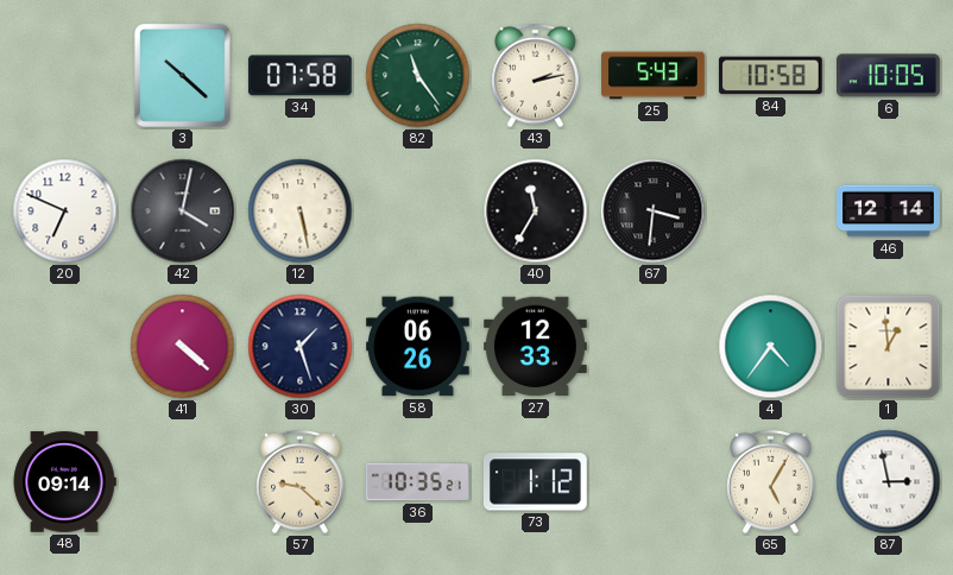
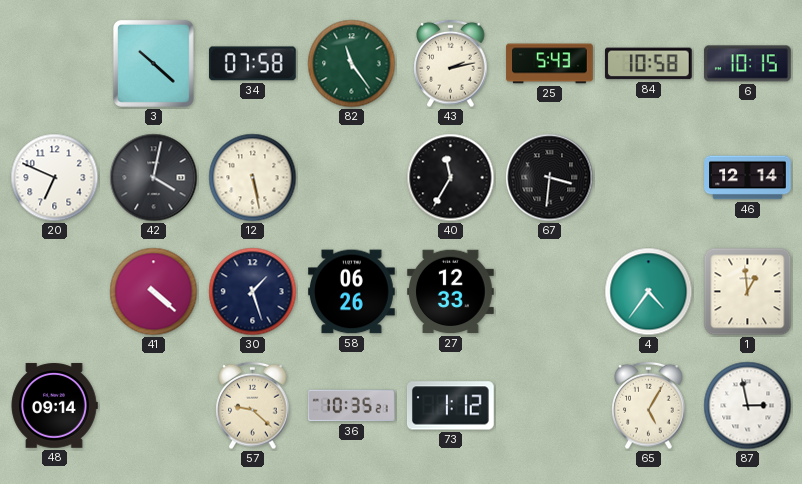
6: 10:05 -> 10:15 (747, 64)
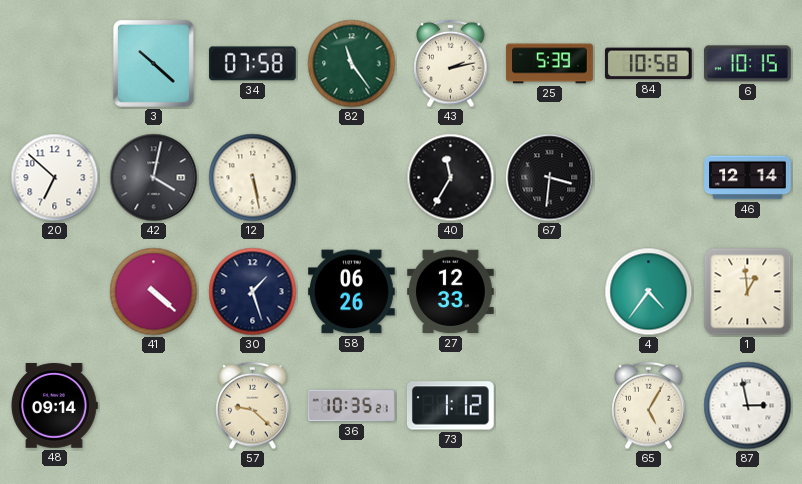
25: 5:43 -> 5:39 (550, 64)
20: 6:49 -> 6:52 (55, 178)
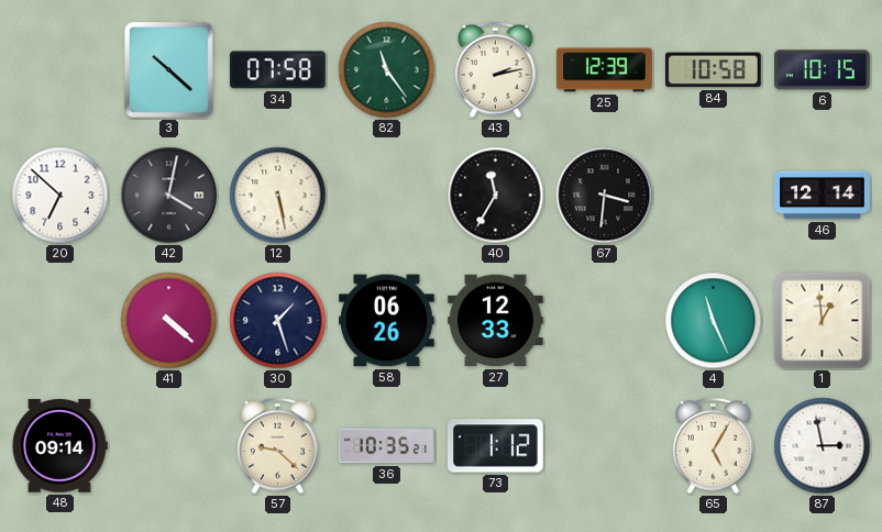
25: 5:39 -> 12:39 (605, 70)
4: 4:36 -> 11:26 (714, 321)
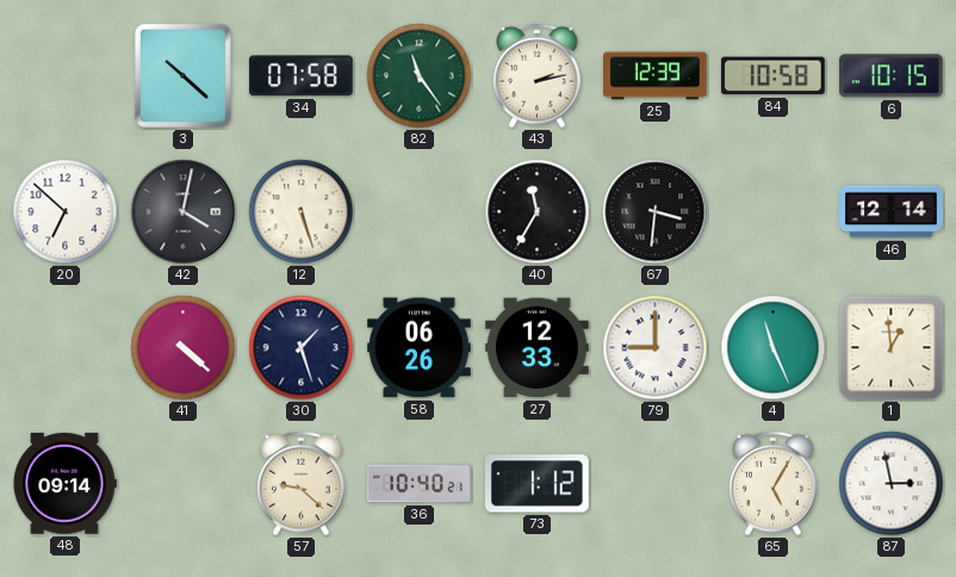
12: 5:28 -> 5:27 (302, 212)
79: none -> 9:00 (656, 348)
36: 10:35 -> 10:40 (420, 484)
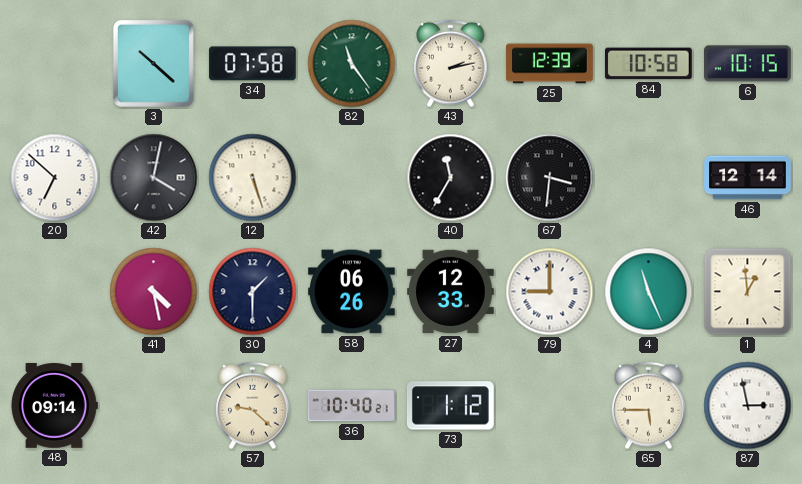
41: 4:22 -> 4:28 (154, 292)
30: 1:27 -> 1:30 (253, 292)
65: 5:05 -> 5:45 (649, 406)
